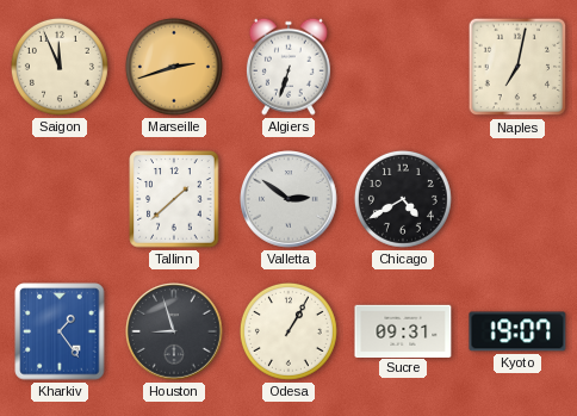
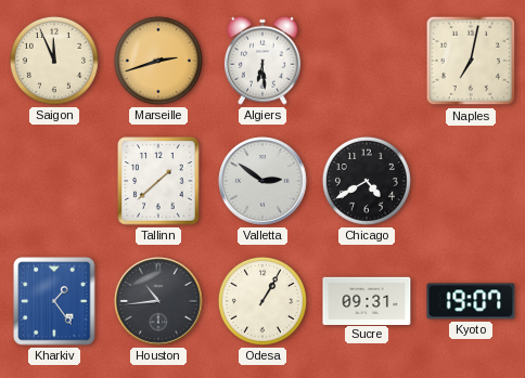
Algiers: 6:33 -> 6:29 (262, 61)
Houston: 8:57 -> 10:44 (158, 301)
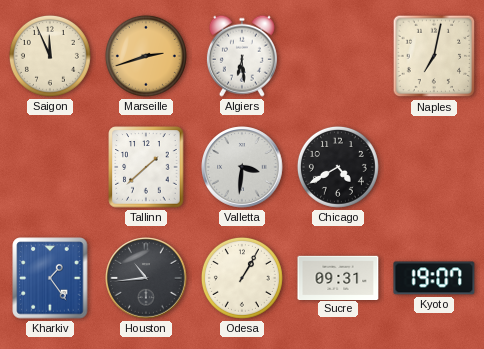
Valletta: 2:51 -> 3:31 (242, 167)
